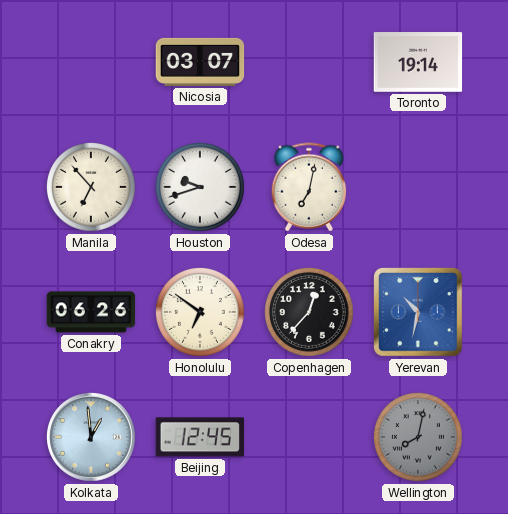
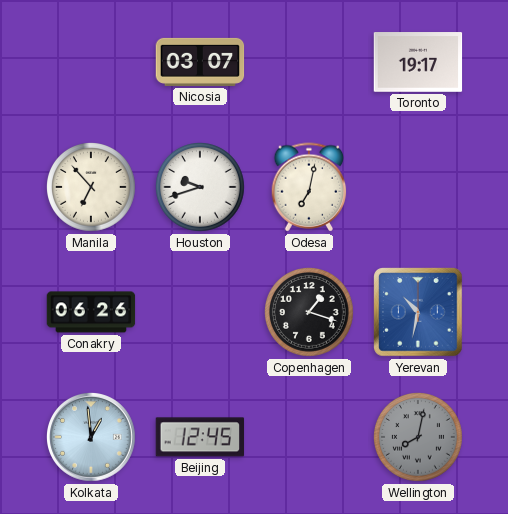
Toronto: 19:14 -> 19:17 (418, 62)
Honolulu: 6:51 -> none (201, 313)
Copenhagen: 12:37 -> 1:18 (310, 313)
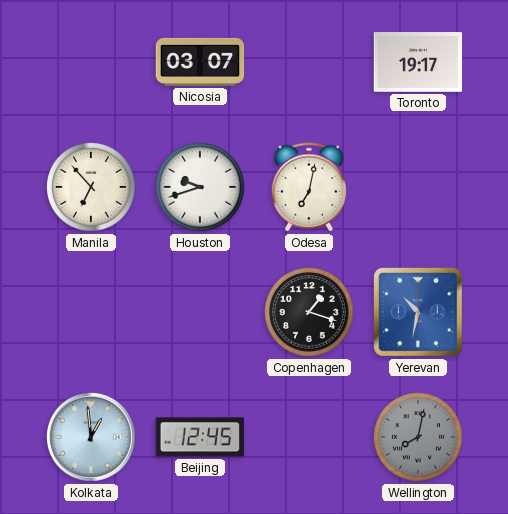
Conakry: 06:26 -> none (91, 312)
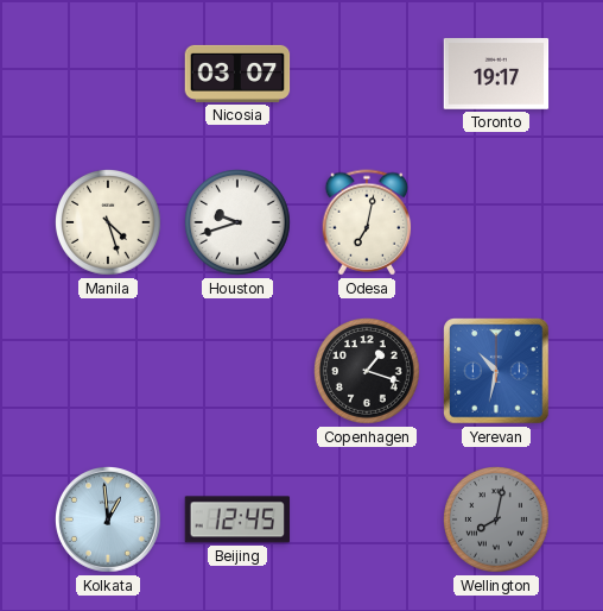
Manila: 6:53 -> 4:27 (109, 223)
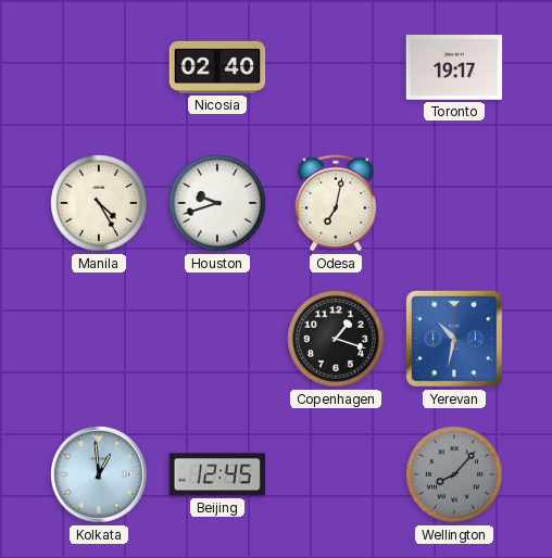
Nicosia: 03:07 -> 02:40 (217, 67)
Manila: 4:27 -> 4:25 (100, 204)
Wellington: 8:02 -> 8:07 (455, 475)
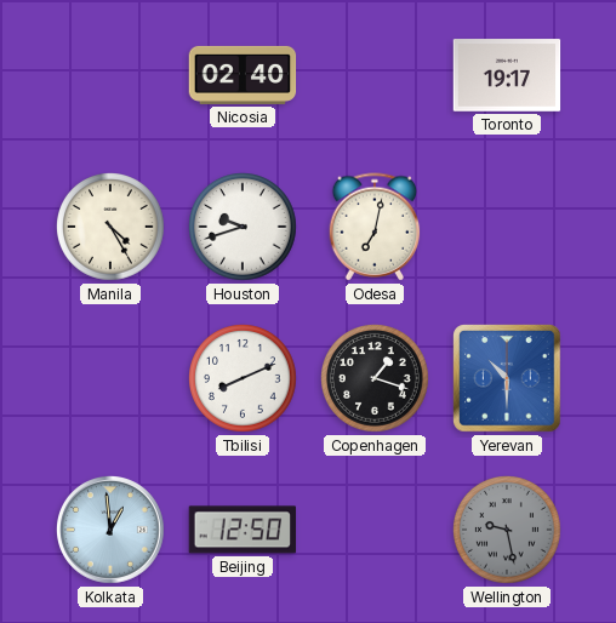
Tbilisi: none -> 8:11 (244, 379)
Yerevan: 10:32 -> 10:30 (507, 378)
Beijing: 12:45 -> 12:50 (243, 530)
Wellington: 8:07 -> 9:28 (508, 531)
